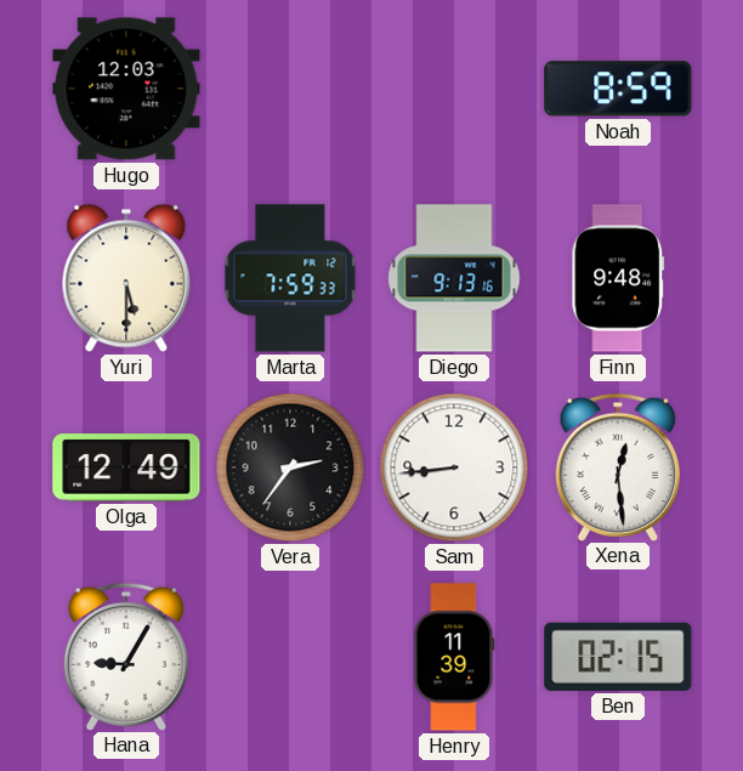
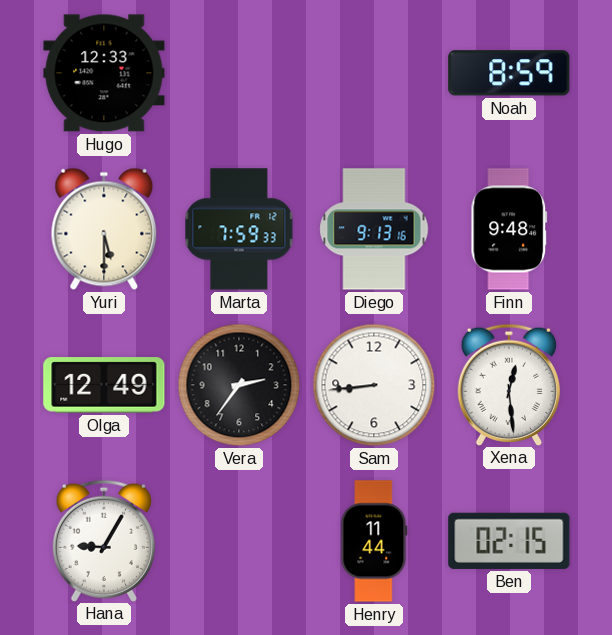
Hugo: 12:03 -> 12:33 (104, 73)
Henry: 11:39 -> 11:44 (374, 541)
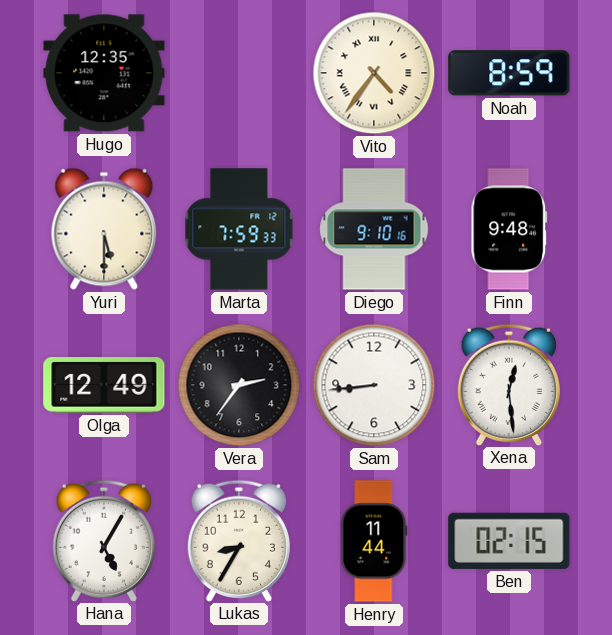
Hugo: 12:33 -> 12:35 (104, 73)
Vito: none -> 4:36 (374, 73)
Diego: 9:13 -> 9:10 (374, 229)
Hana: 9:05 -> 5:05 (103, 540)
Lukas: none -> 8:35 (238, 540)
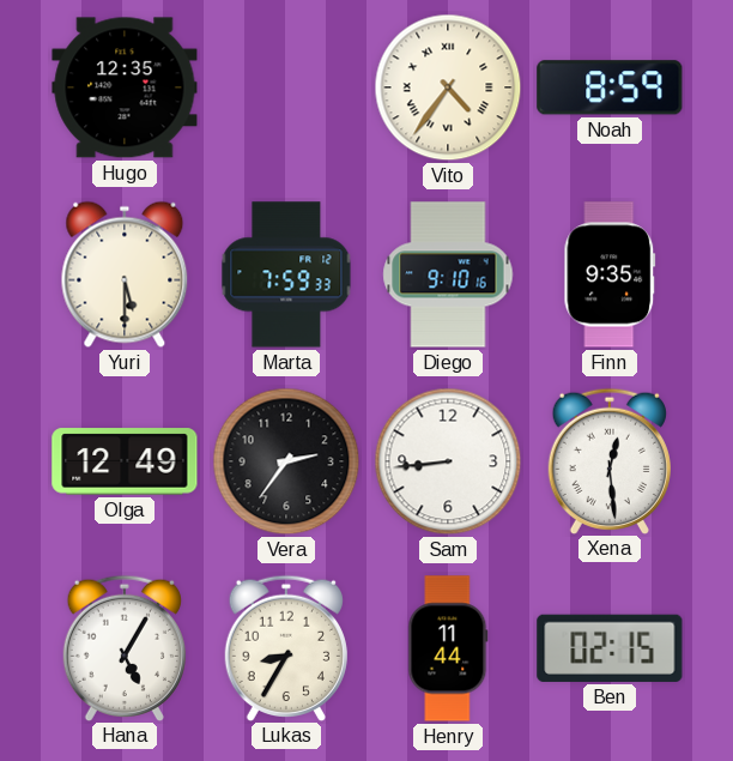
Finn: 9:48 -> 9:35 (610, 274)
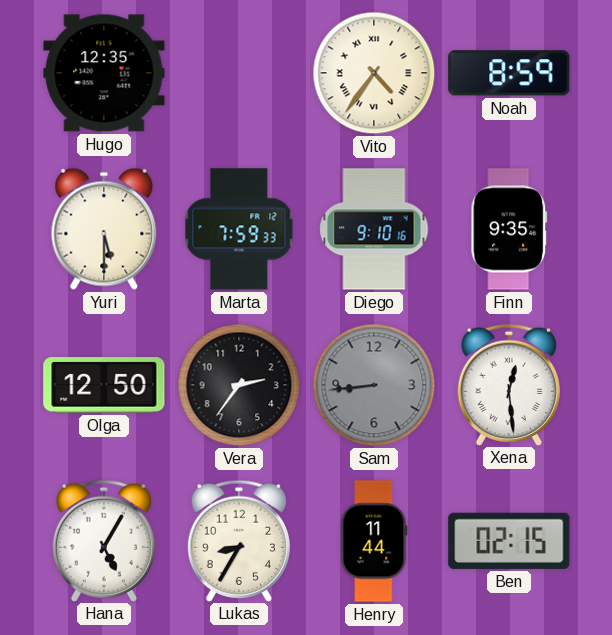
Olga: 12:49 -> 12:50 (104, 385)
Sam dial: white -> grey (374, 385)
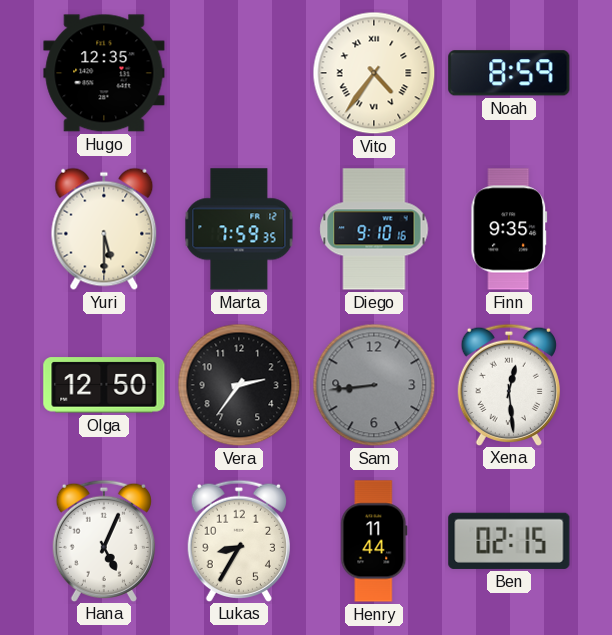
Marta: 7:59:33 -> 7:59:35 (239, 229)
Hana: 5:05 -> 5:04 (103, 540)
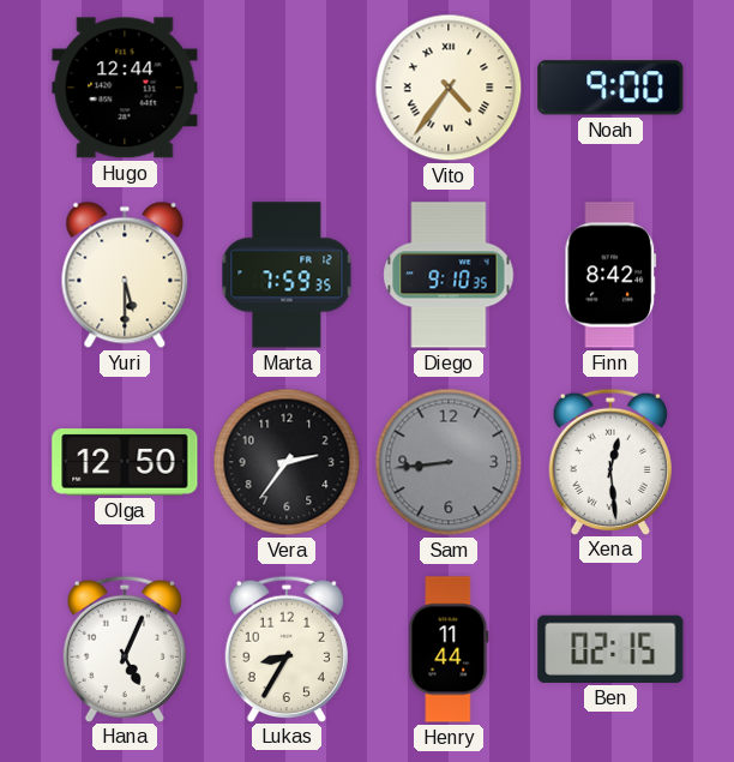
Hugo: 12:35 -> 12:44 (125, 88)
Noah: 8:59 -> 9:00 (610, 88)
Diego: 9:10:16 -> 9:10:35 (449, 275)
Finn: 9:35 -> 8:42 (610, 275)
